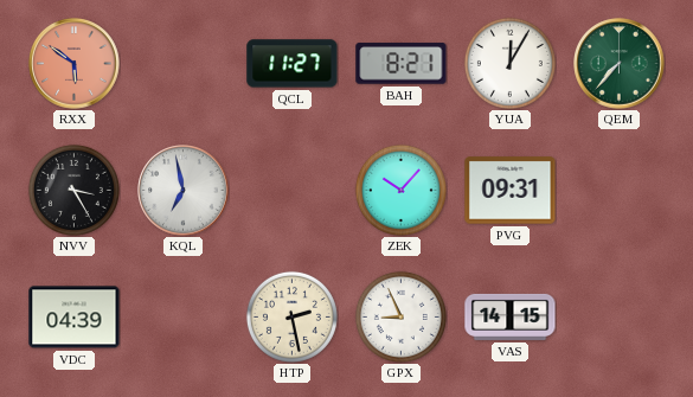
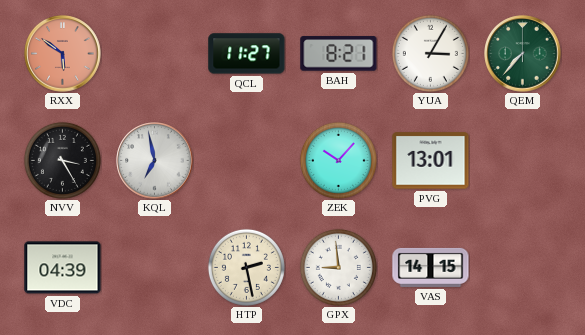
YUA: 12:05 -> 3:05 (430, 53)
PVG: 09:31 -> 13:01 (431, 161)
GPX: 8:56 -> 8:59 (338, 267)
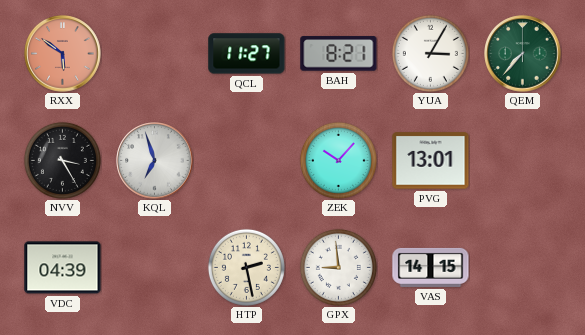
KQL: 6:58 -> 6:57 (155, 161)
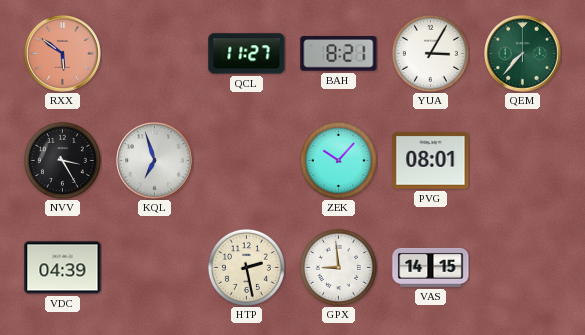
PVG: 13:01 -> 08:01 (431, 161)
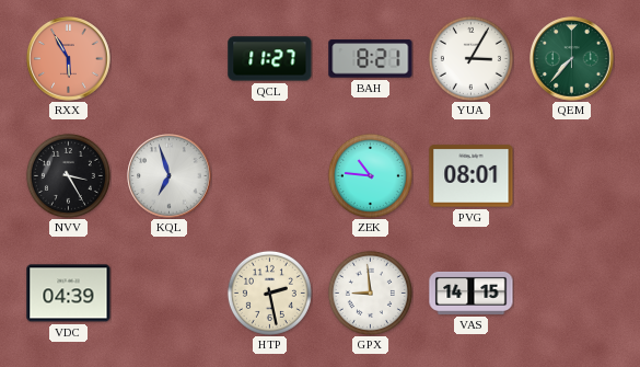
RXX: 5:51 -> 5:55 (69, 59)
ZEK: 10:07 -> 10:46 (370, 175)
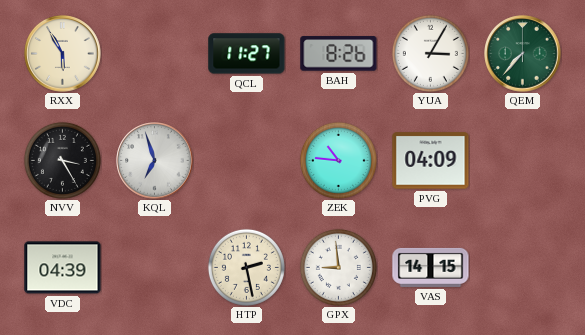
RXX dial: salmon -> cream (63, 54)
BAH: 8:21 -> 8:26 (339, 54)
PVG: 08:01 -> 04:09 (431, 161)
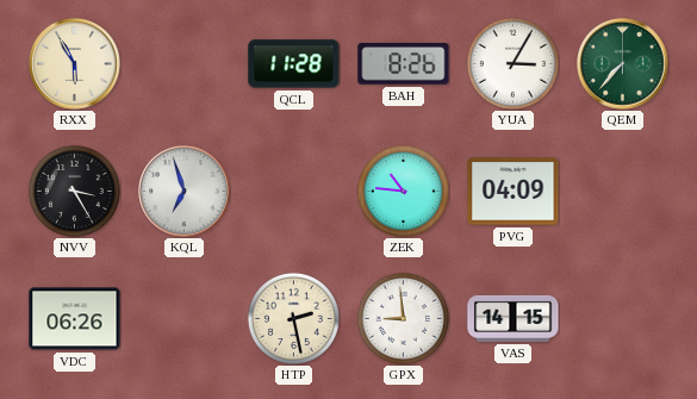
QCL: 11:27 -> 11:28 (294, 64)
VDC: 04:39 -> 06:26 (75, 319)
